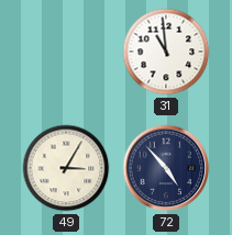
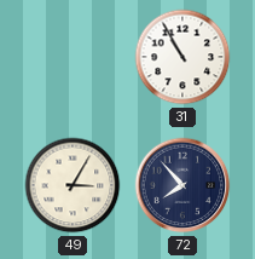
31: 10:59 -> 10:55 (182, 57)
72: 4:53 -> 7:53 (182, 185)
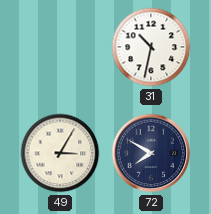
31: 10:55 -> 10:32 (151, 47)
72: 7:53 -> 7:50 (151, 153)
